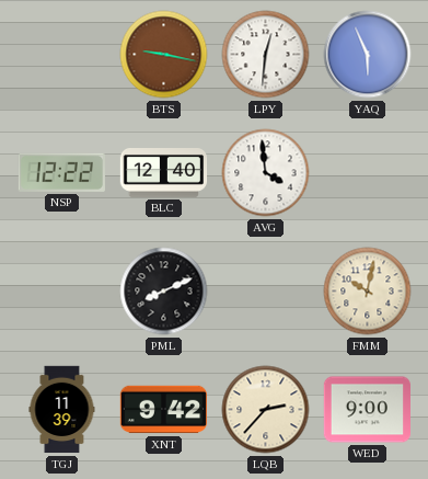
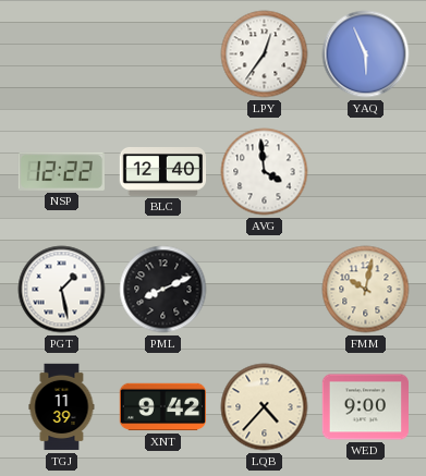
BTS: 9:17 -> none (164, 55)
LPY: 12:31 -> 12:36 (265, 54)
PGT: none -> 1:28 (62, 290)
LQB: 2:37 -> 4:37 (265, 407)
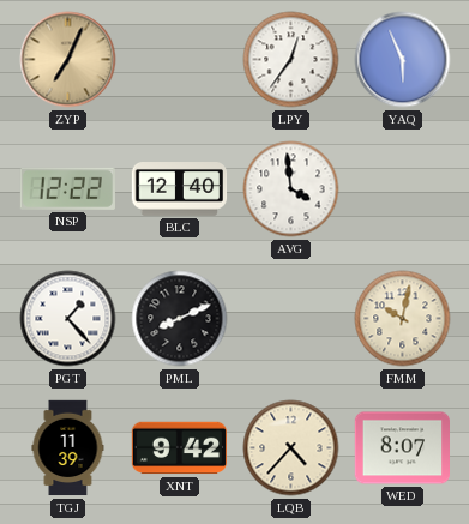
ZYP: none -> 7:04 (68, 60)
PGT: 1:28 -> 1:23 (68, 319)
WED: 9:00 -> 8:07 (403, 448)
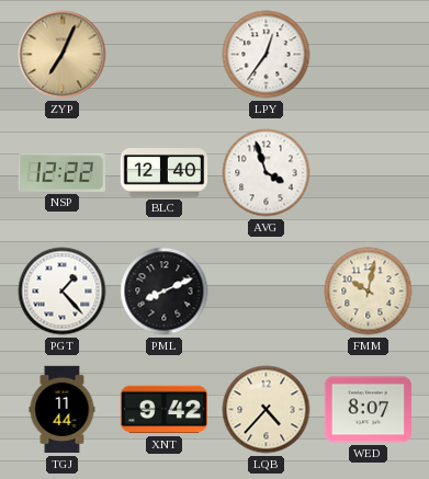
YAQ: 5:56 -> none (403, 60)
AVG: 3:59 -> 3:57 (267, 173)
TGJ: 11:39 -> 11:44 (63, 410)
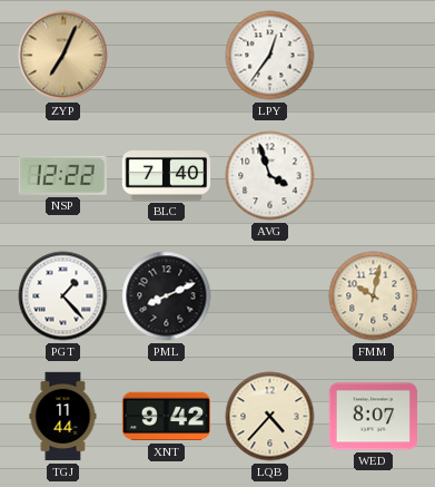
BLC: 12:40 -> 7:40 (167, 176)
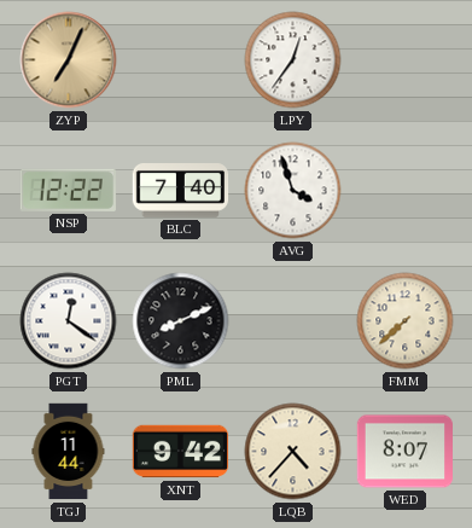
PGT: 1:23 -> 12:21 (69, 321)
FMM: 10:02 -> 7:38 (406, 321)
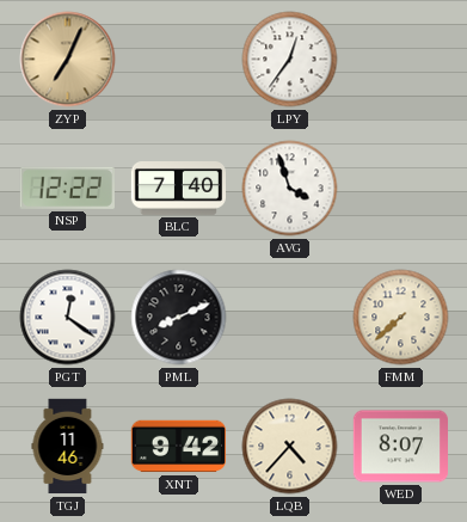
TGJ: 11:44 -> 11:46 (68, 447)
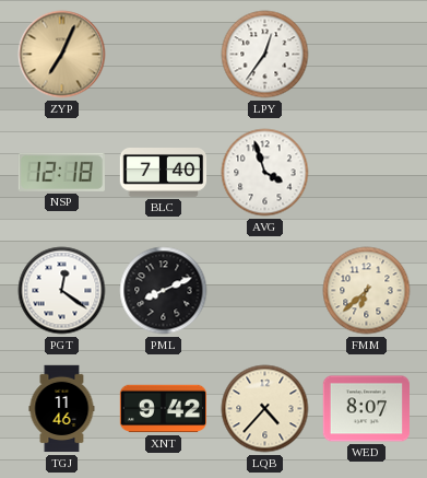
NSP: 12:22 -> 12:18 (61, 172)
FMM: 7:38 -> 6:38 (367, 291)
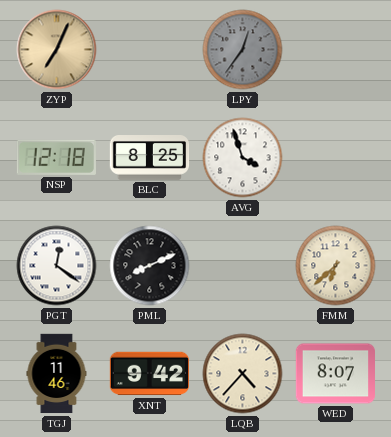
LPY dial: white -> grey (243, 50)
BLC: 7:40 -> 8:25 (150, 158)
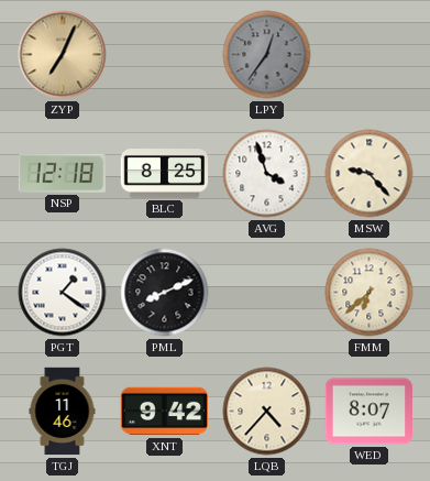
MSW: none -> 9:23 (370, 174)
PGT: 12:21 -> 1:21 (63, 293)
